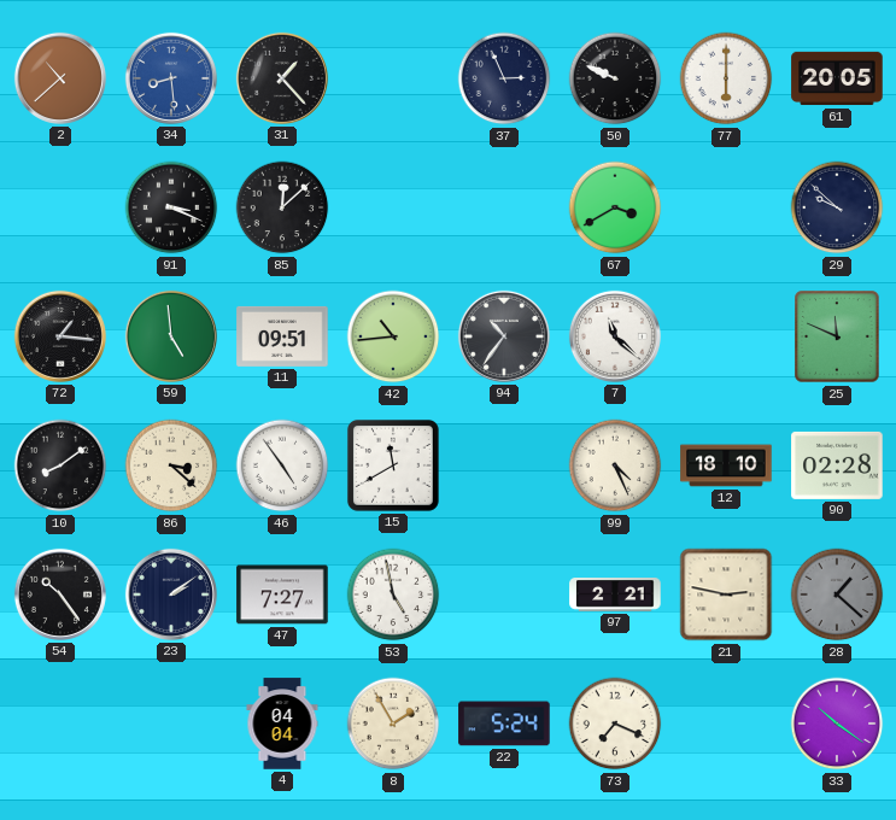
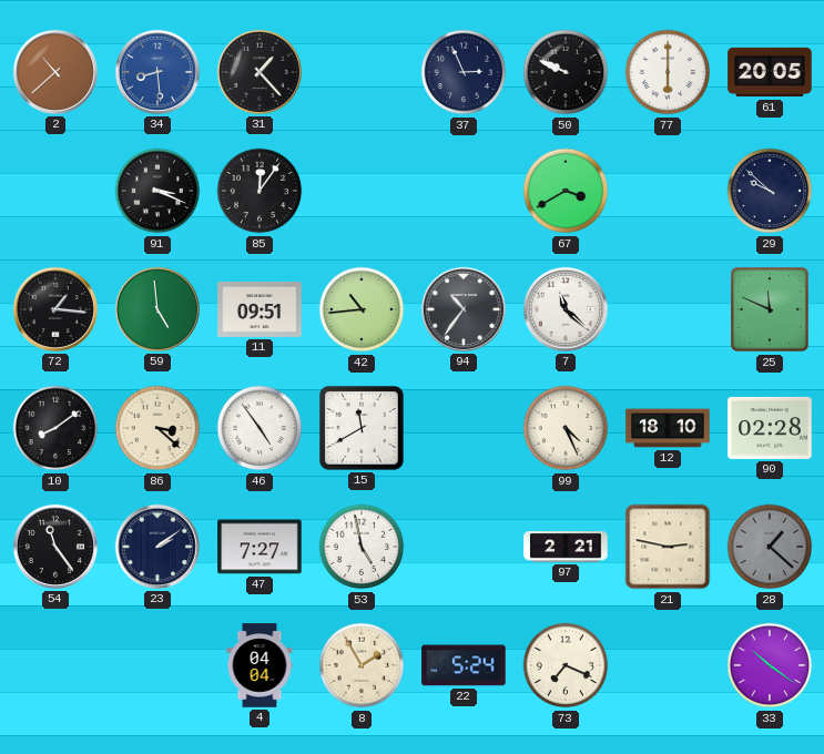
85: 12:08 -> 12:06 (260, 191)
54: 10:24 -> 11:24 (55, 547)
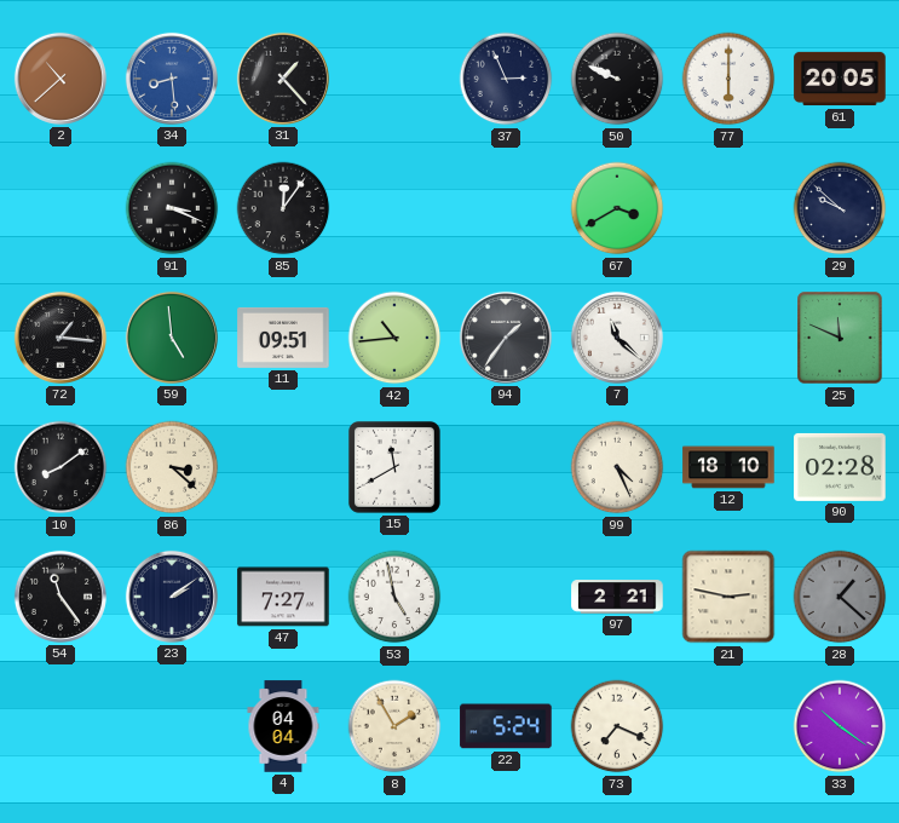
94: 10:36 -> 1:36 (506, 338)
46: 4:54 -> none (260, 428)
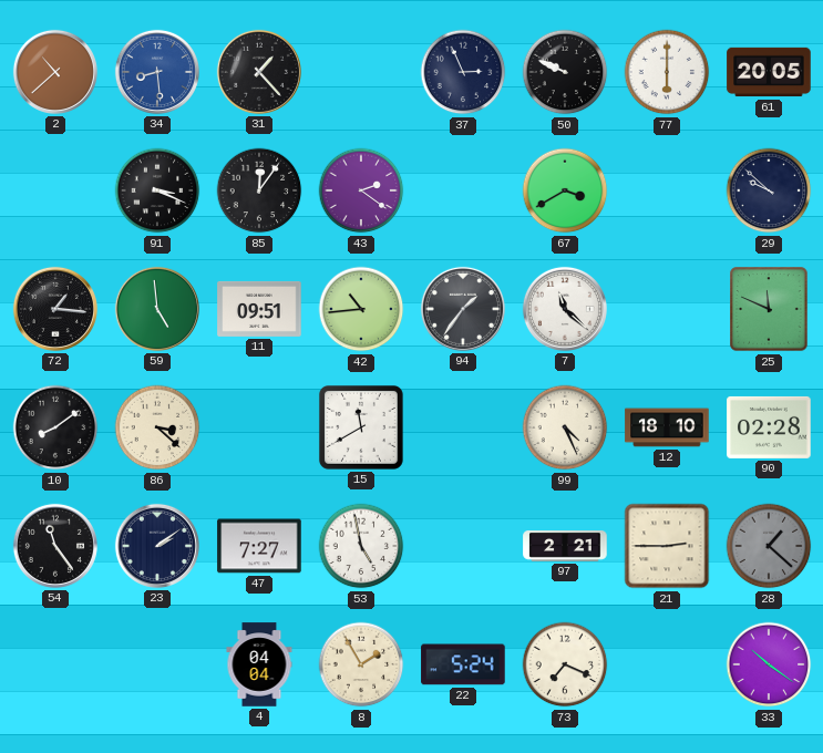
43: none -> 2:21 (361, 190)
21: 2:47 -> 2:45 (667, 546)
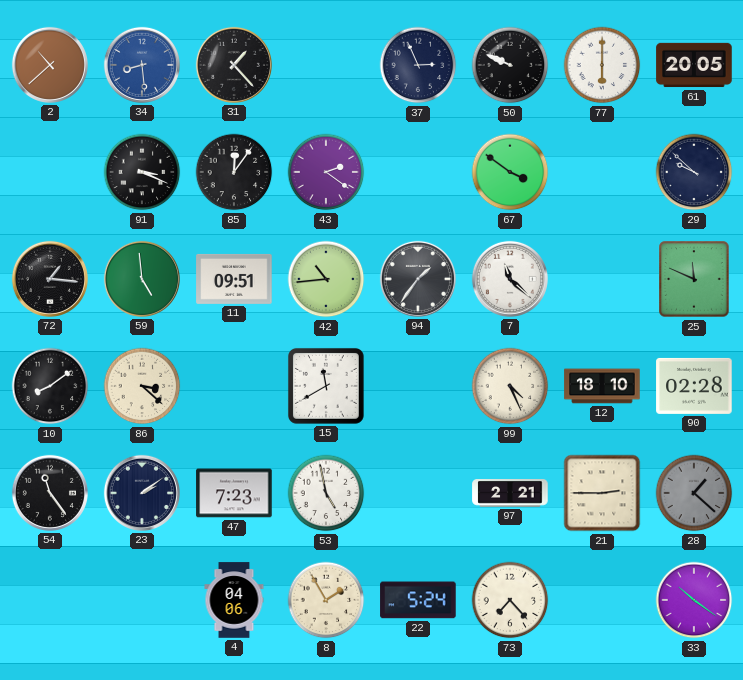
67: 3:40 -> 3:51 (510, 172)
47: 7:27 -> 7:23 (234, 493)
4: 04:04 -> 04:06 (234, 600)
73: 7:19 -> 7:23 (510, 600)
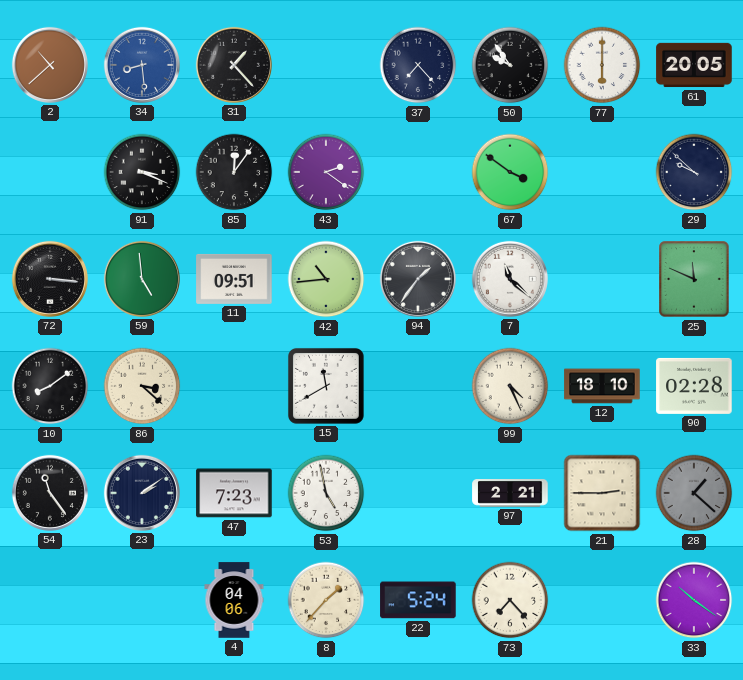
37: 2:56 -> 7:23 (418, 65)
50: 9:49 -> 9:54 (510, 65)
72: 1:16 -> 3:16 (50, 279)
8: 1:55 -> 1:37 (326, 600)
